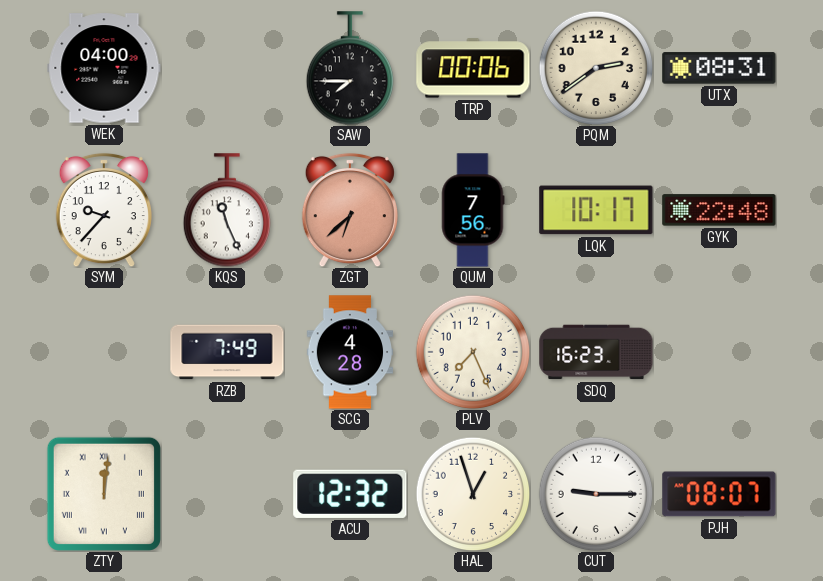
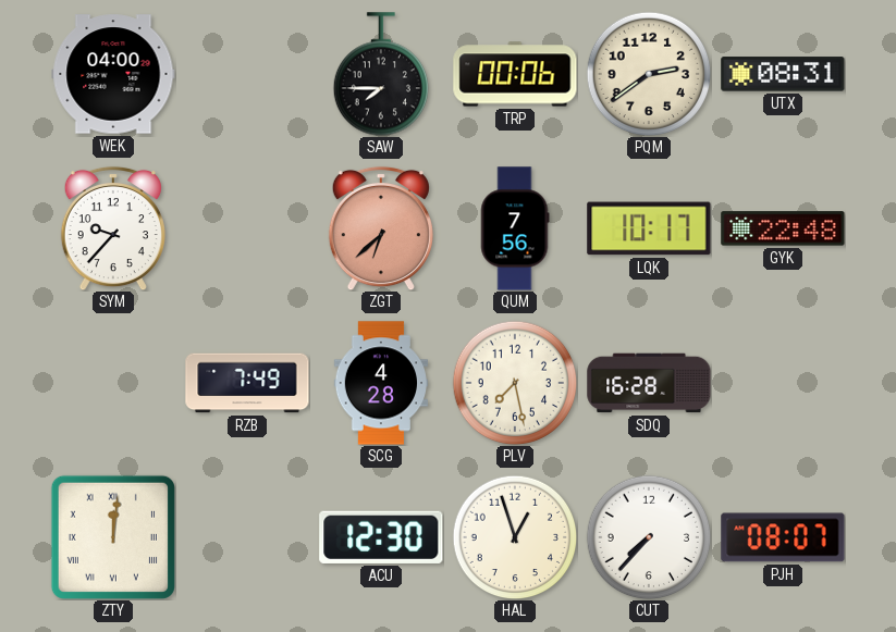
KQS: 11:26 -> none (226, 210)
PLV: 7:26 -> 7:28 (515, 383)
SDQ: 16:23 -> 16:28 (649, 383)
ACU: 12:32 -> 12:30 (381, 537)
CUT: 9:15 -> 7:37 (649, 537)
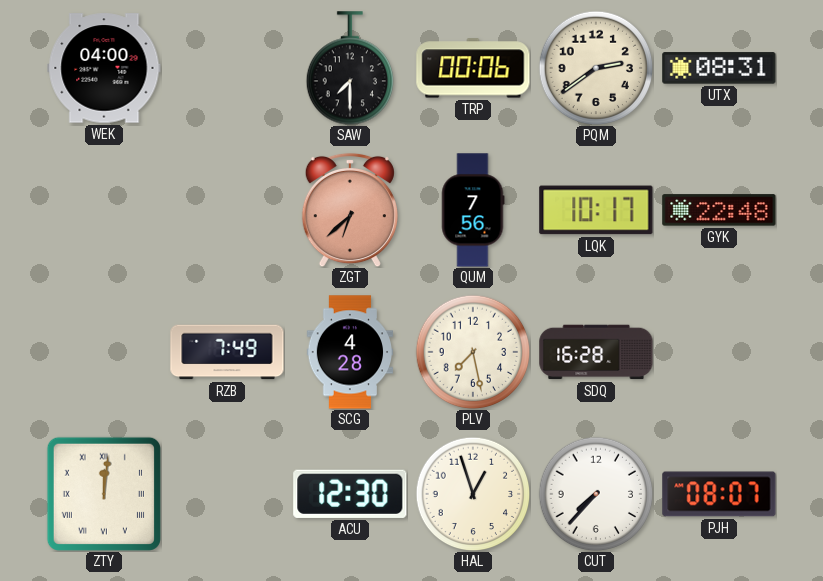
SAW: 7:45 -> 7:30 (349, 68)
SYM: 9:37 -> none (113, 228)
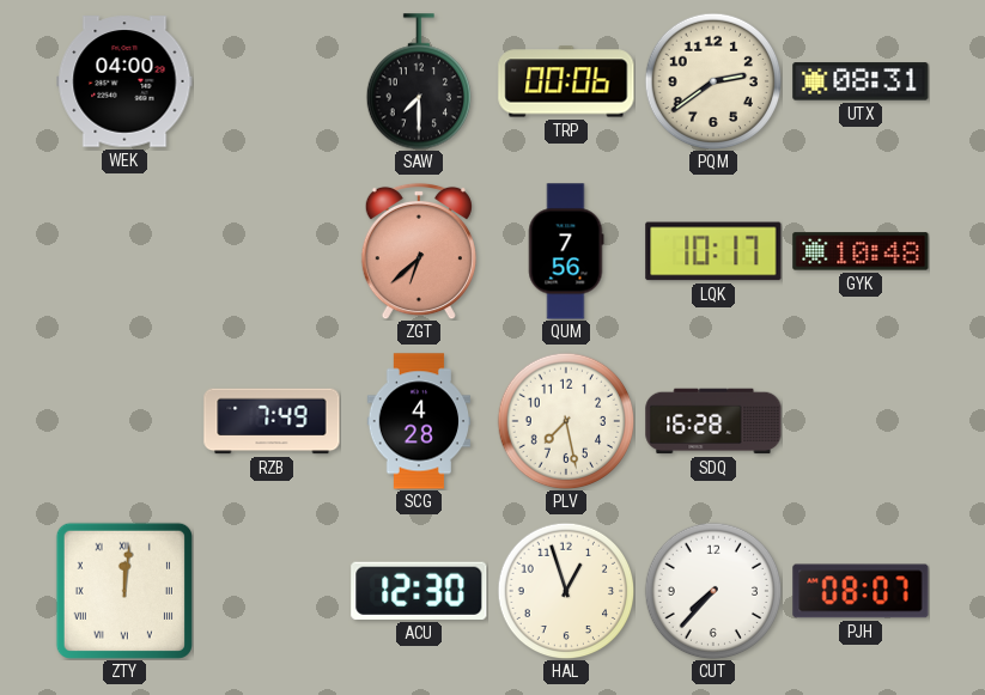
GYK: 22:48 -> 10:48 (861, 251)
